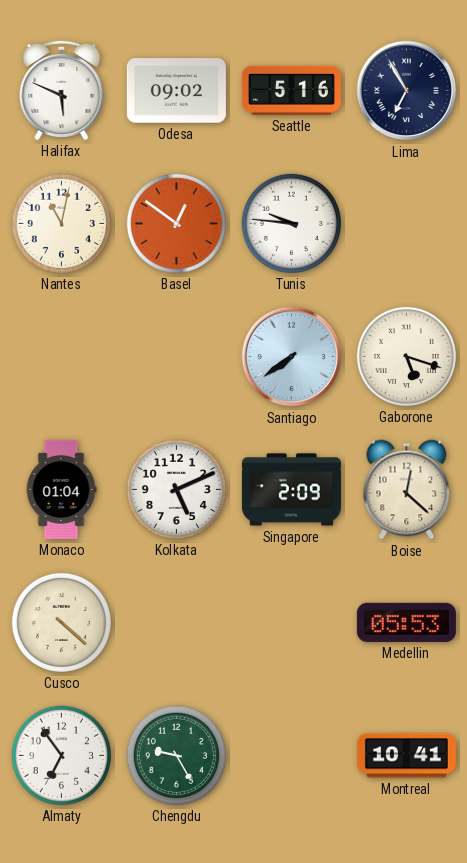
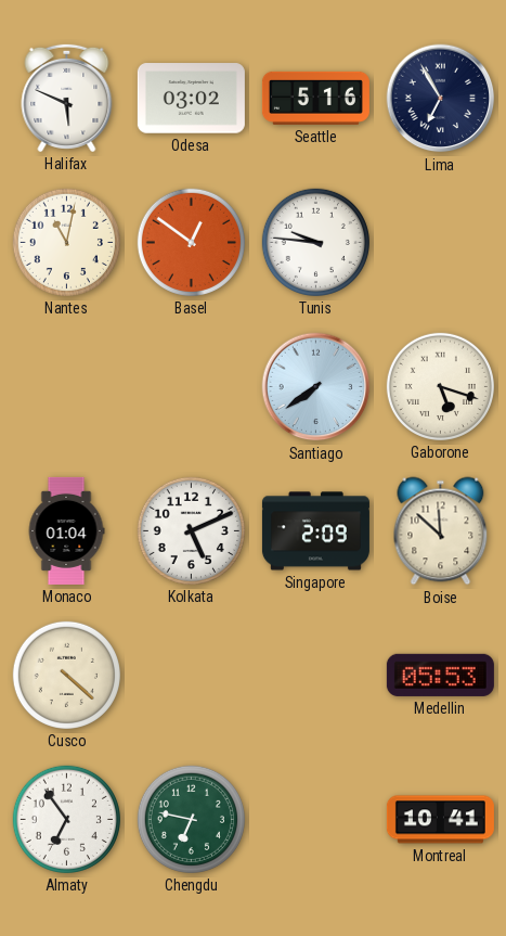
Odesa: 09:02 -> 03:02 (191, 99)
Boise: 12:22 -> 11:52 (441, 531)
Chengdu: 9:25 -> 6:47 (191, 819)
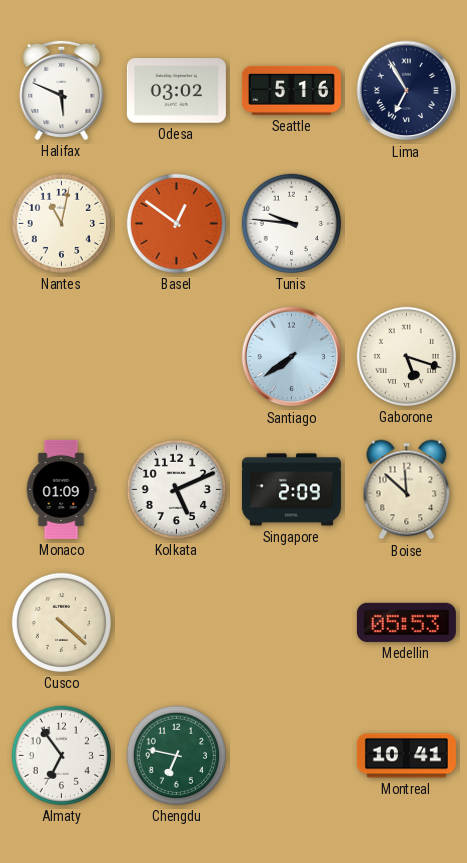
Monaco: 01:04 -> 01:09 (61, 489)
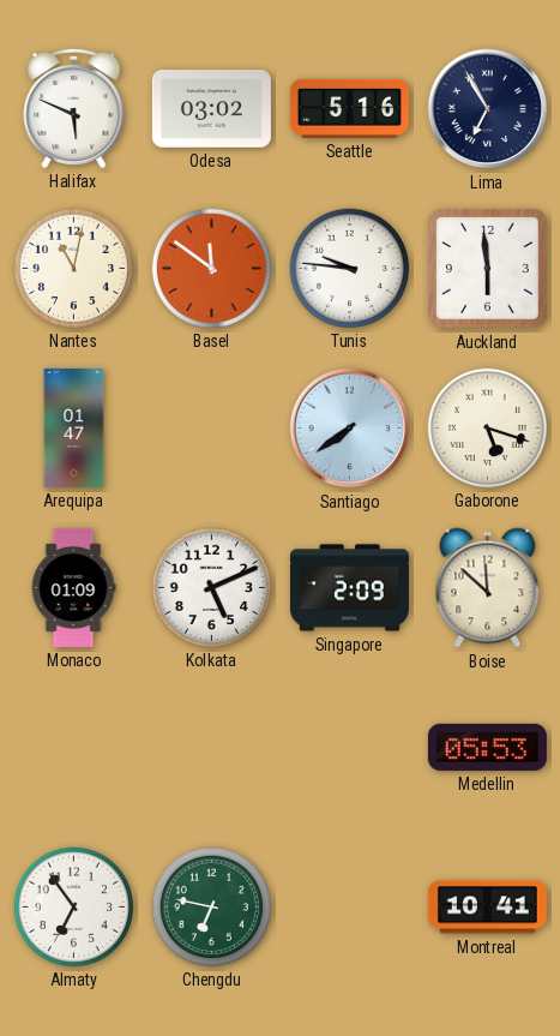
Basel: 12:51 -> 11:51 (211, 268)
Auckland: none -> 5:59 (488, 269)
Arequipa: none -> 01:47 (74, 427)
Cusco: 4:22 -> none (61, 622)
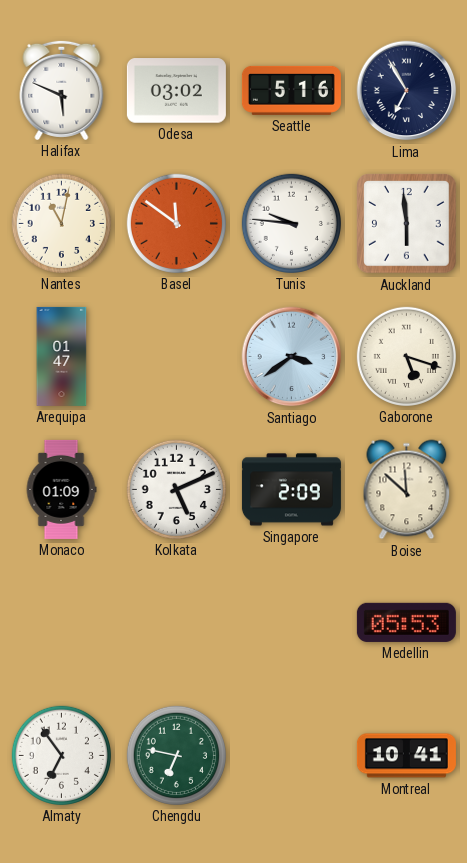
Santiago: 7:39 -> 3:39 (292, 357)
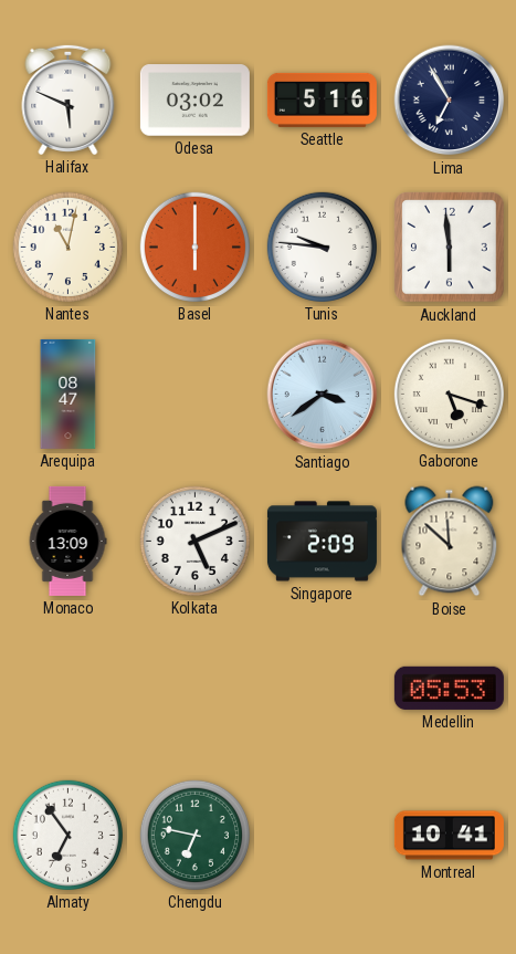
Basel: 11:51 -> 6:00 (194, 247)
Arequipa: 01:47 -> 08:47 (69, 394)
Monaco: 01:09 -> 13:09 (67, 541)
